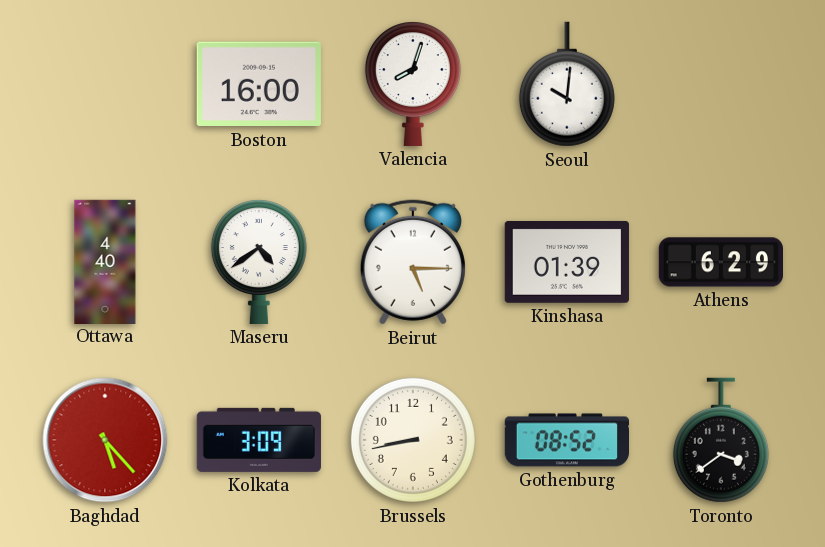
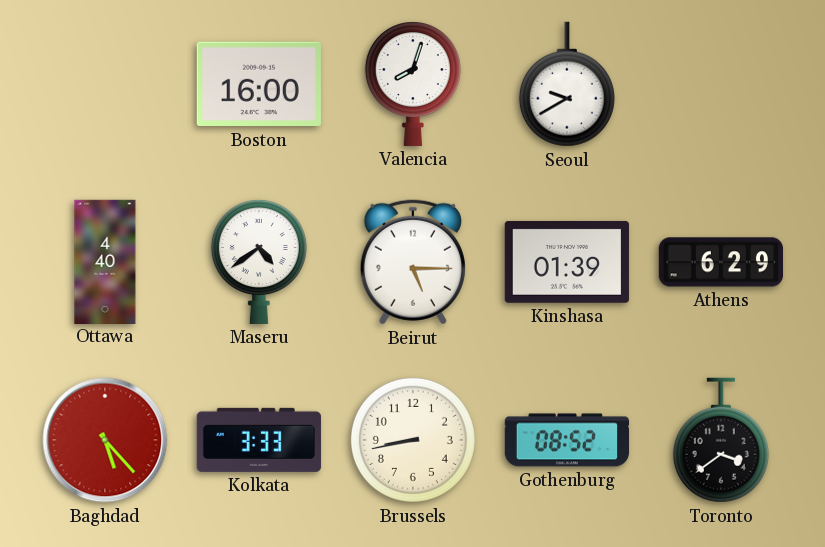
Seoul: 10:01 -> 9:40 (567, 84)
Kolkata: 3:09 -> 3:33 (259, 440)
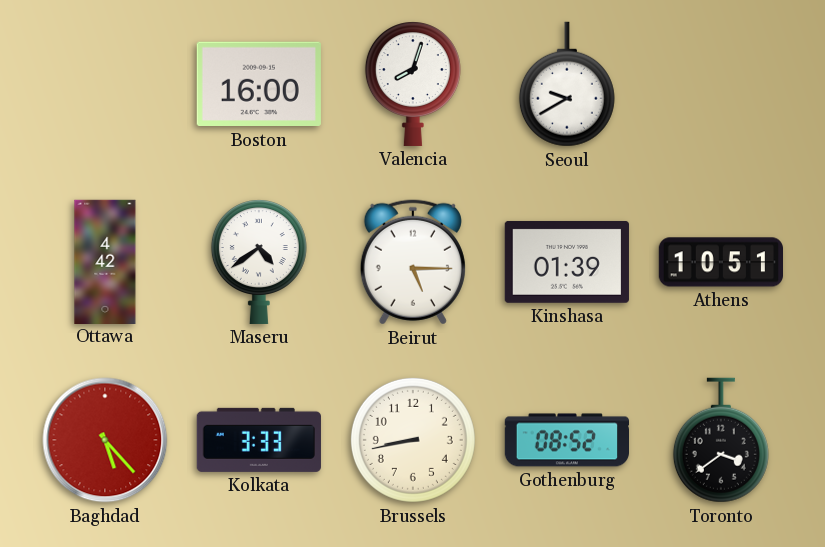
Ottawa: 4:40 -> 4:42 (105, 261)
Athens: 6:29 -> 10:51 (720, 262)
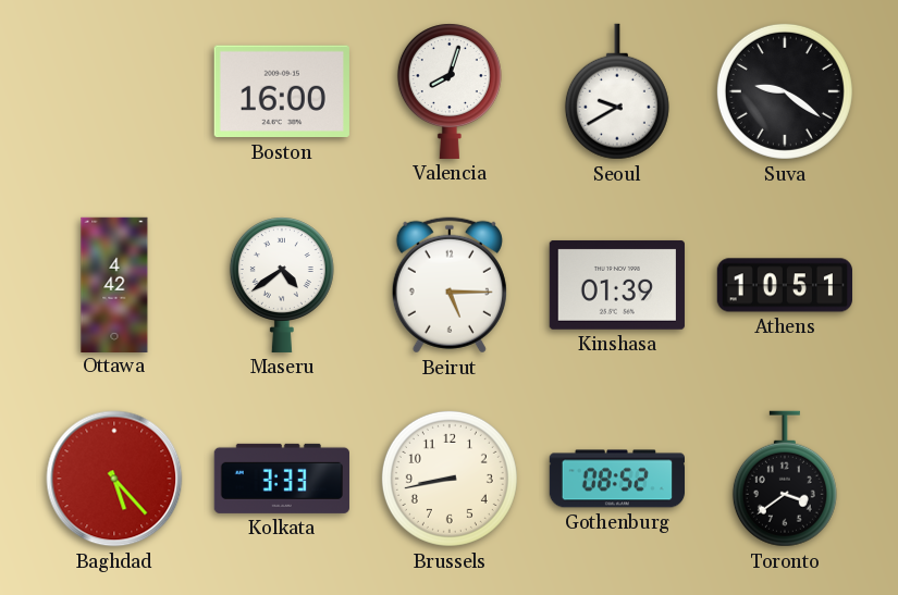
Suva: none -> 9:21 (785, 91)
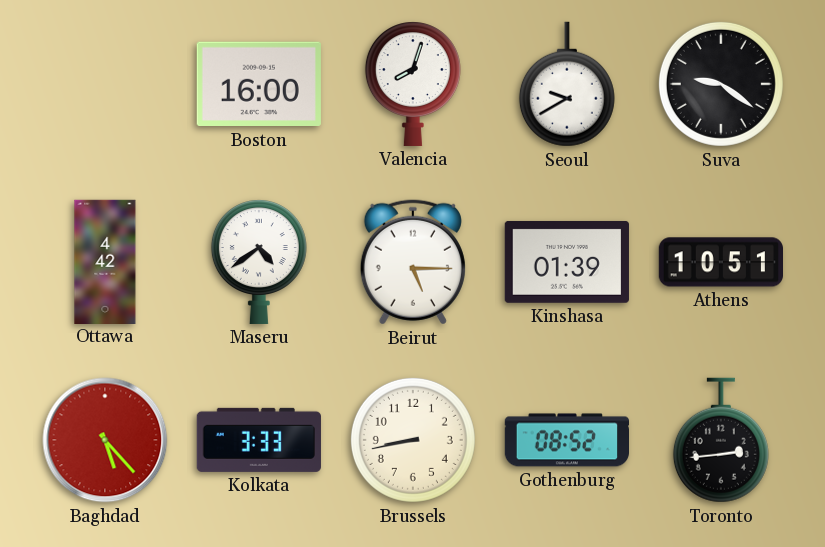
Toronto: 3:39 -> 2:44 (721, 440)
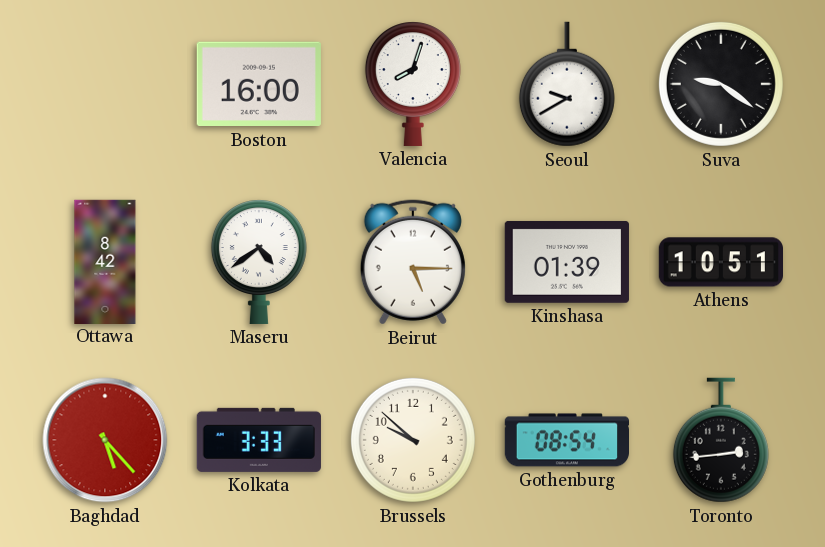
Ottawa: 4:42 -> 8:42 (105, 261)
Brussels: 8:43 -> 9:52 (413, 440)
Gothenburg: 08:52 -> 08:54 (566, 440)
